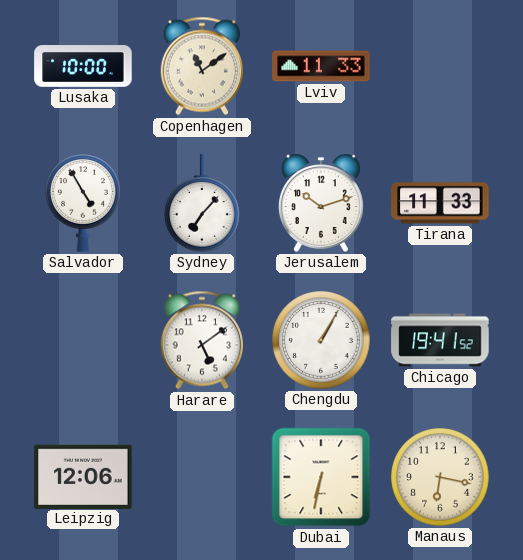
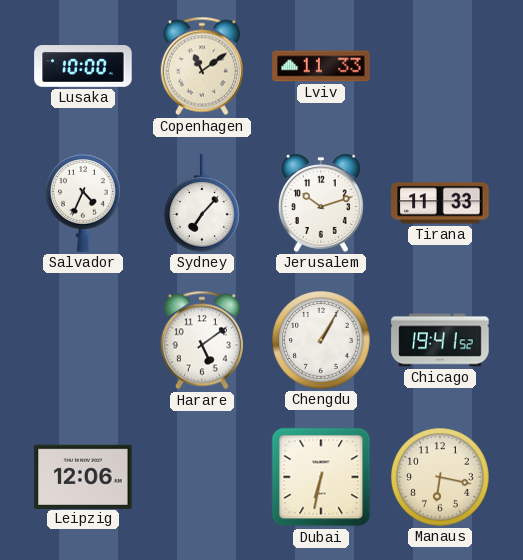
Salvador: 4:55 -> 4:34 (84, 204)
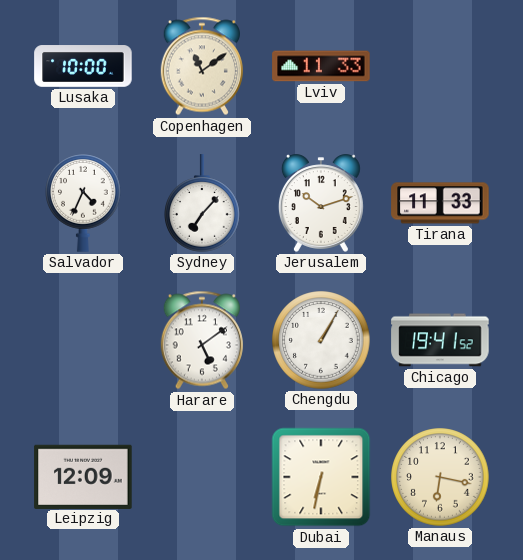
Leipzig: 12:06 -> 12:09 (83, 476)
